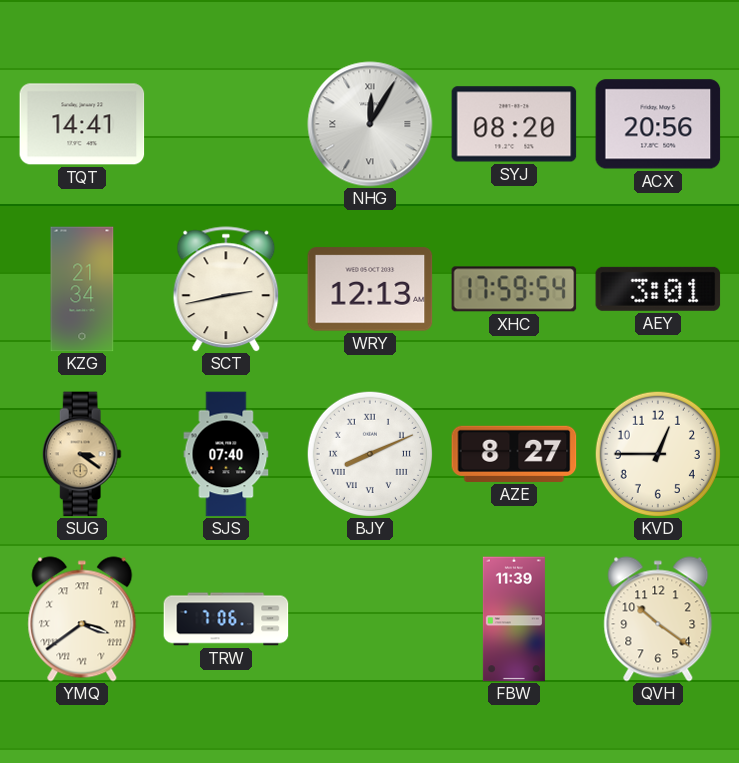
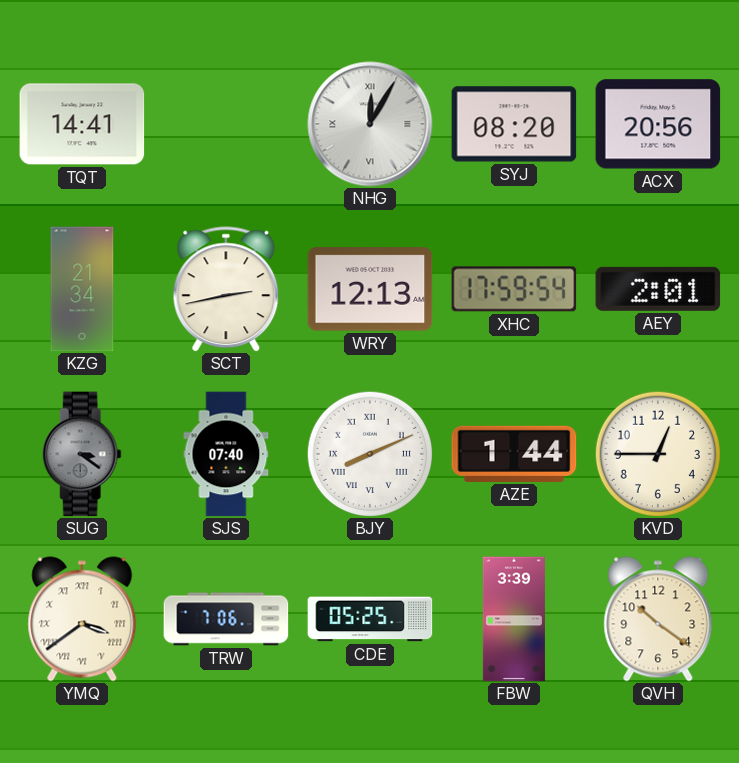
AEY: 3:01 -> 2:01 (658, 289)
SUG dial: champagne -> grey (82, 454)
AZE: 8:27 -> 1:44 (514, 454)
CDE: none -> 05:25 (370, 619)
FBW: 11:39 -> 3:39 (514, 619)
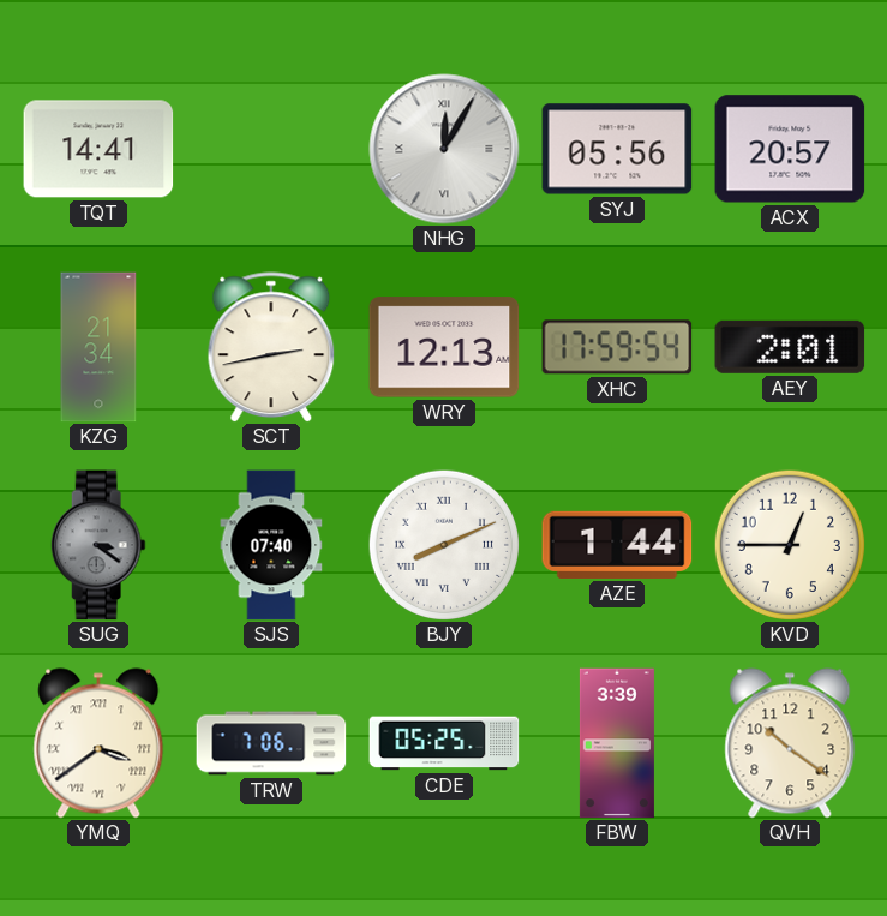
SYJ: 08:20 -> 05:56 (617, 149)
ACX: 20:56 -> 20:57 (790, 149)
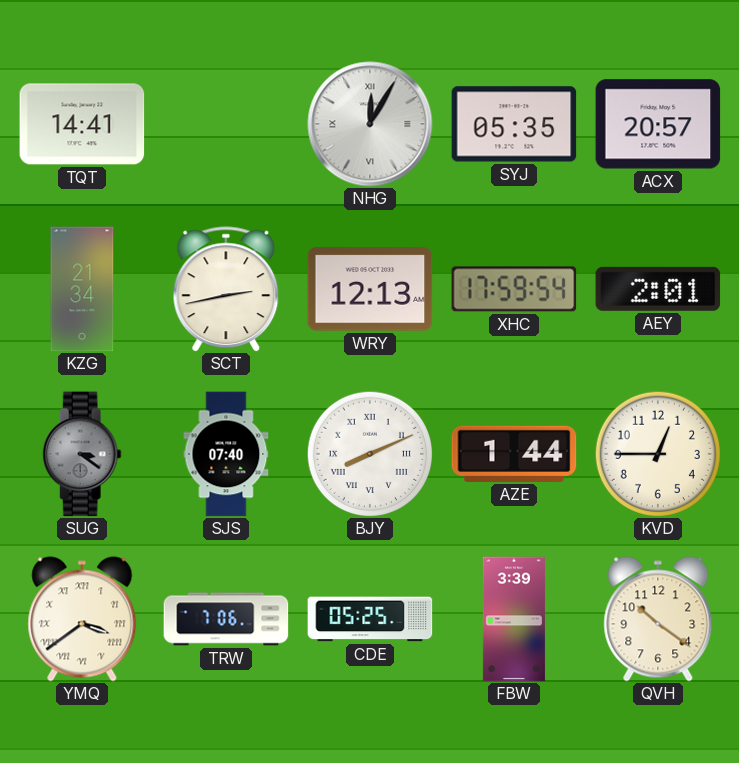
SYJ: 05:56 -> 05:35 (514, 124)
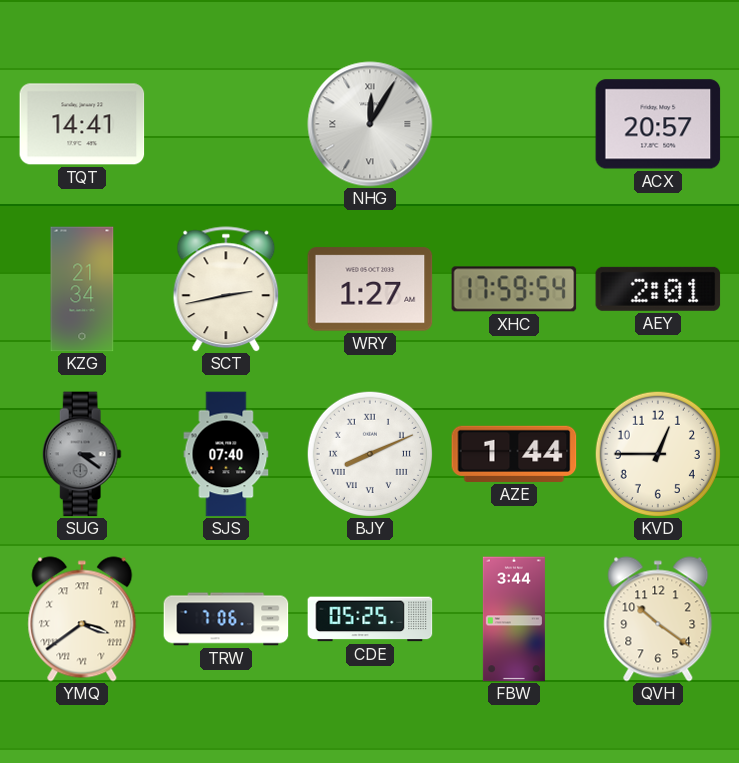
SYJ: 05:35 -> none (514, 124)
WRY: 12:13 -> 1:27 (370, 289)
FBW: 3:39 -> 3:44 (514, 619)
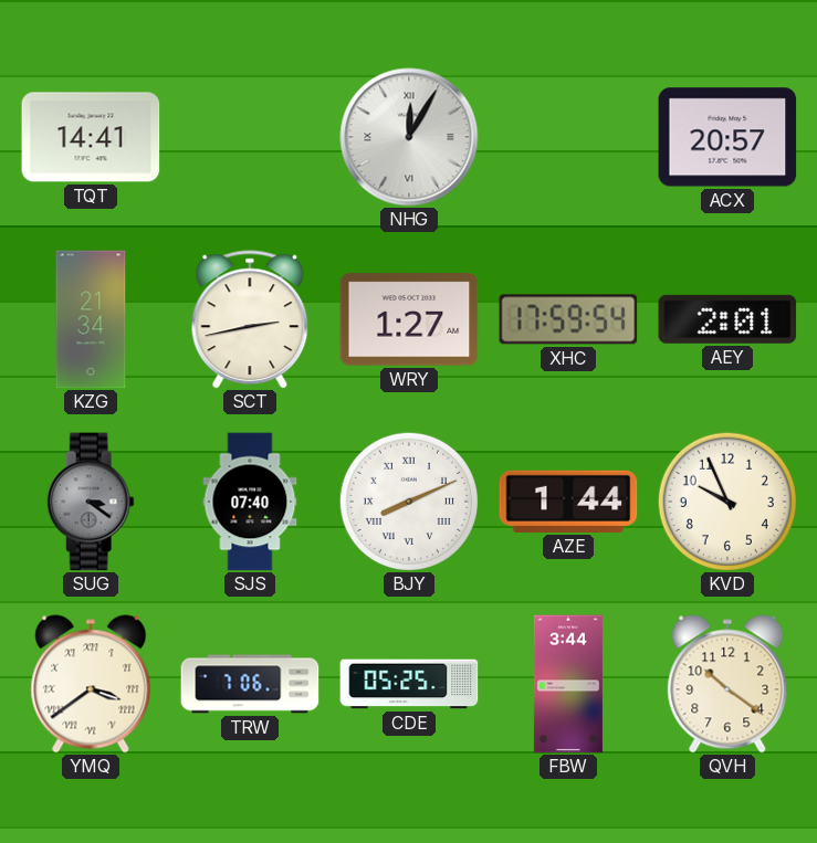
KVD: 12:45 -> 9:56 (726, 500)
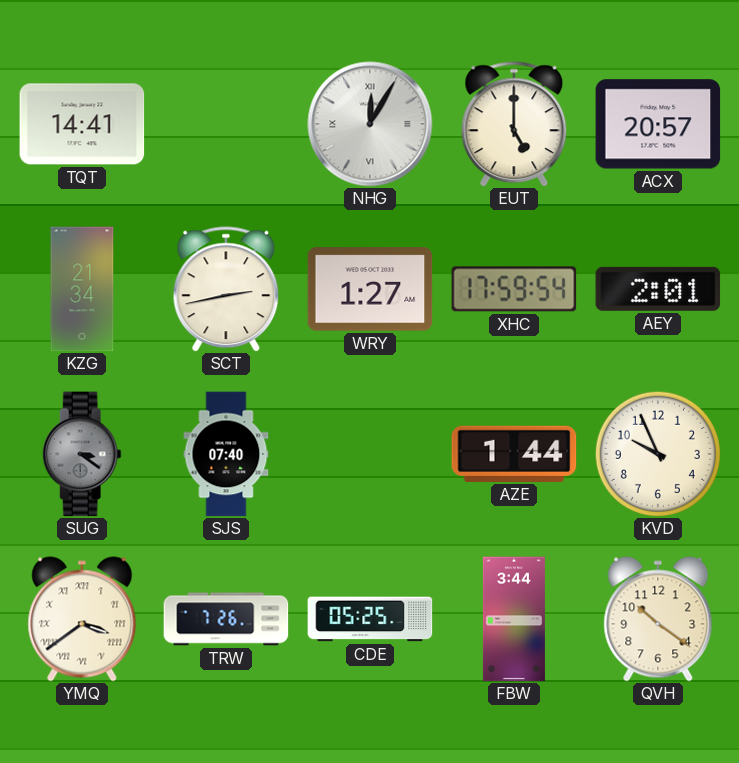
EUT: none -> 5:00 (514, 124)
BJY: 8:11 -> none (408, 500)
TRW: 7:06 -> 7:26 (226, 619)
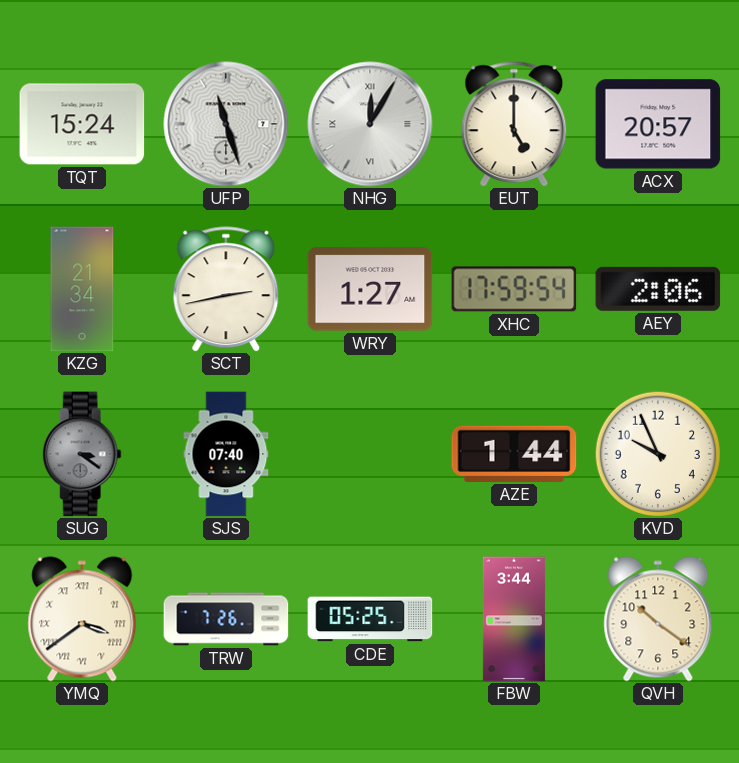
TQT: 14:41 -> 15:24 (82, 124)
UFP: none -> 11:27 (226, 124)
AEY: 2:01 -> 2:06 (658, 289)
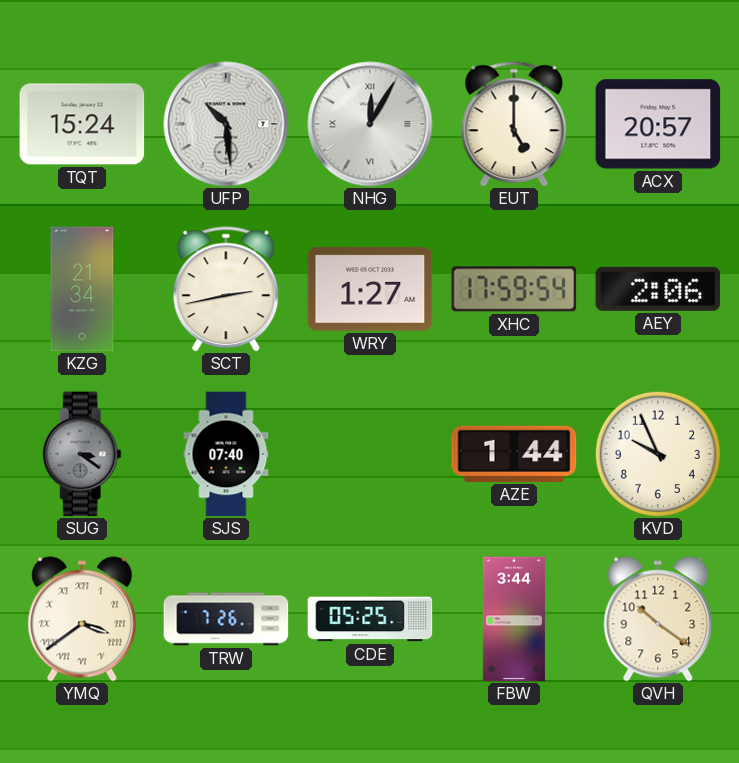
UFP: 11:27 -> 10:29 (226, 124)
